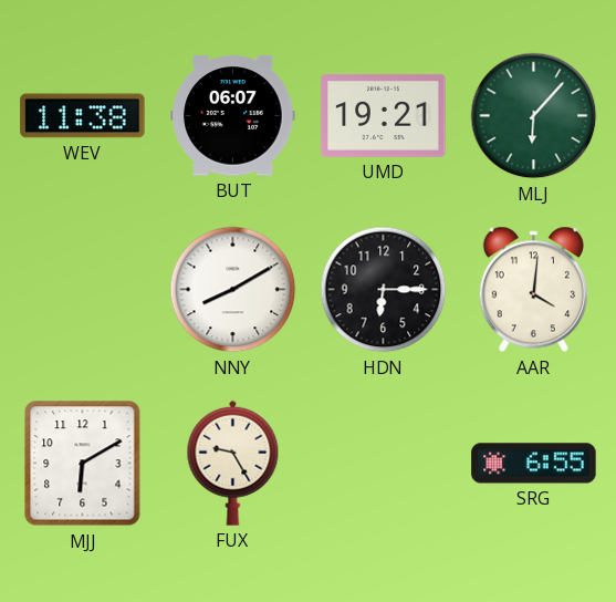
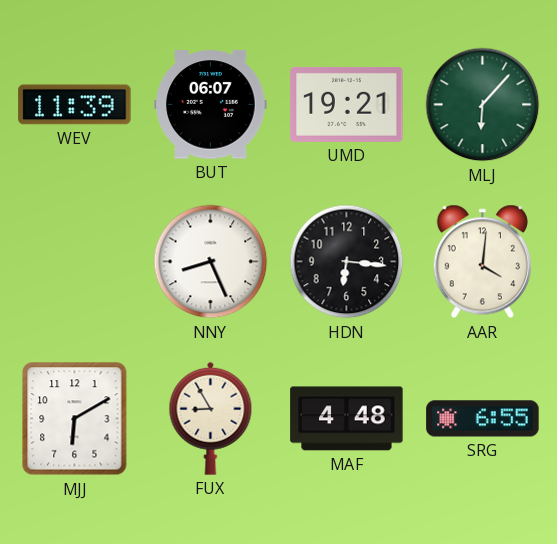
WEV: 11:38 -> 11:39 (75, 105)
NNY: 8:10 -> 8:26 (211, 262)
HDN: 6:15 -> 6:16 (347, 262)
FUX: 9:25 -> 8:55 (211, 418)
MAF: none -> 4:48 (347, 419)
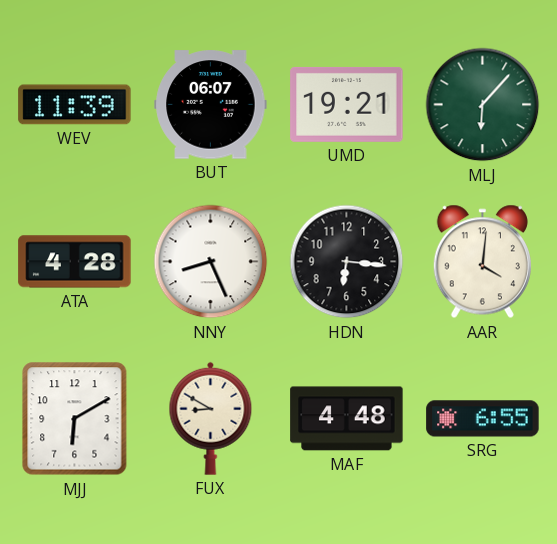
ATA: none -> 4:28 (75, 262)
FUX: 8:55 -> 8:50 (211, 418)
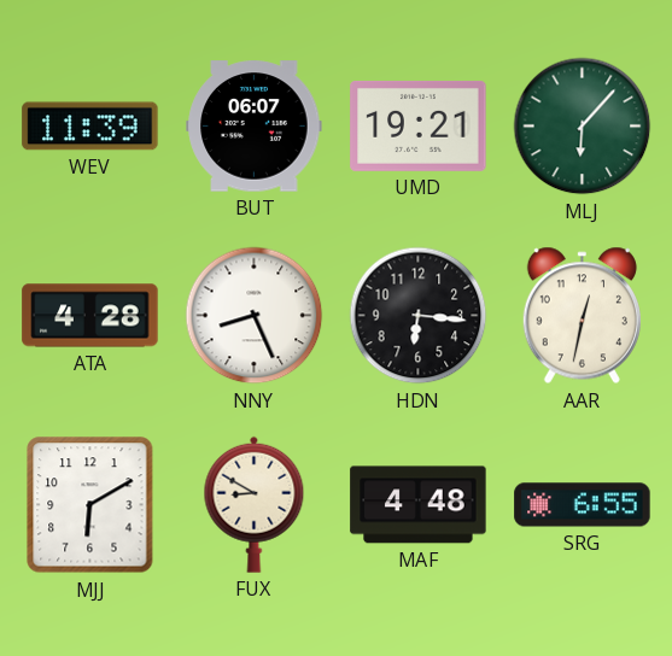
AAR: 4:01 -> 12:32 (582, 316)
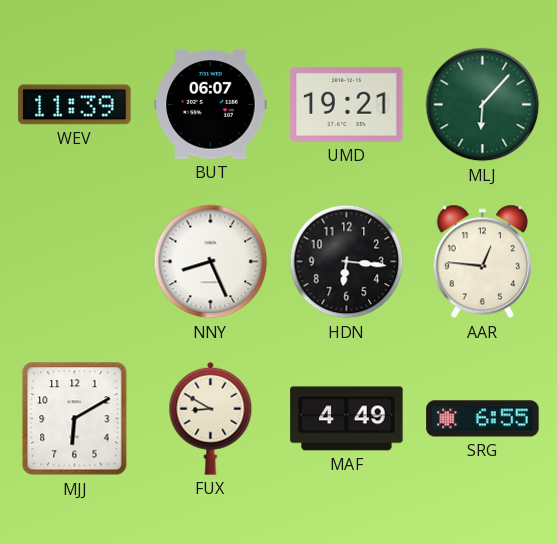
ATA: 4:28 -> none (90, 316)
AAR: 12:32 -> 12:46 (482, 262)
MAF: 4:48 -> 4:49 (347, 419)
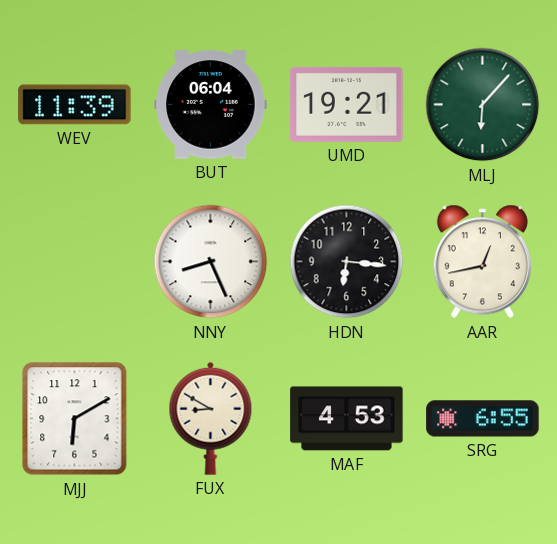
BUT: 06:07 -> 06:04 (211, 105)
AAR: 12:46 -> 12:43 (482, 262)
MAF: 4:49 -> 4:53 (347, 419)
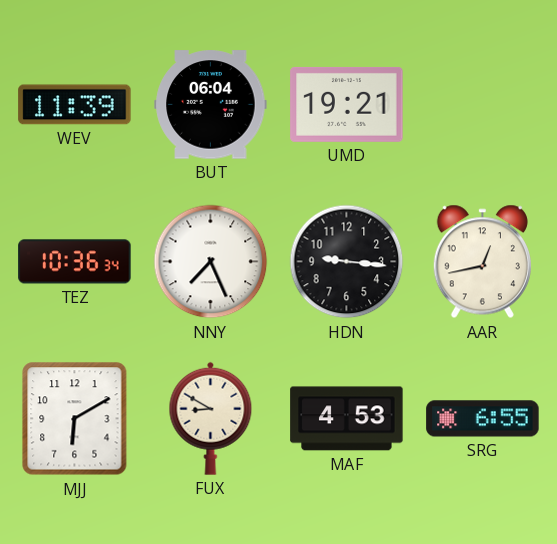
MLJ: 6:07 -> none (483, 105)
TEZ: none -> 10:36 (75, 262)
NNY: 8:26 -> 7:26 (211, 262)
HDN: 6:16 -> 9:16 (347, 262)
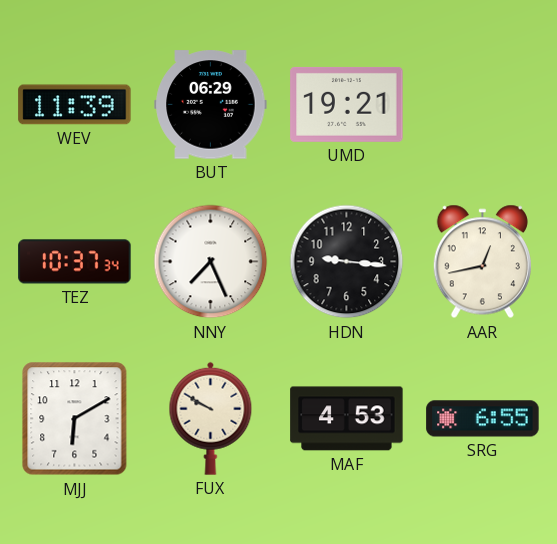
BUT: 06:04 -> 06:29 (211, 105)
TEZ: 10:36 -> 10:37 (75, 262)
FUX: 8:50 -> 9:50 (211, 418)
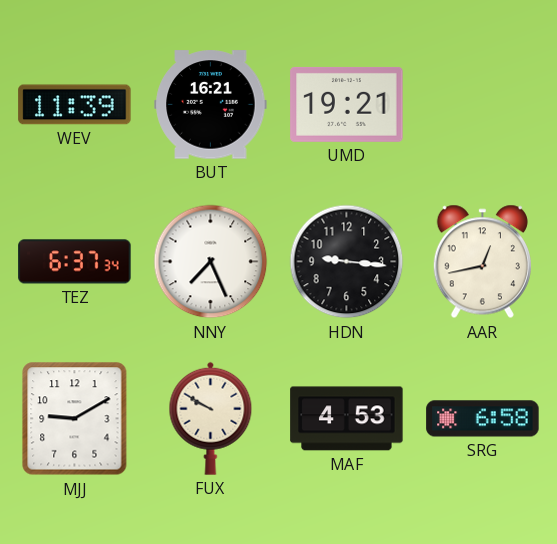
BUT: 06:29 -> 16:21 (211, 105)
TEZ: 10:37 -> 6:37 (75, 262)
MJJ: 6:10 -> 9:10 (75, 419)
SRG: 6:55 -> 6:58 (483, 419)
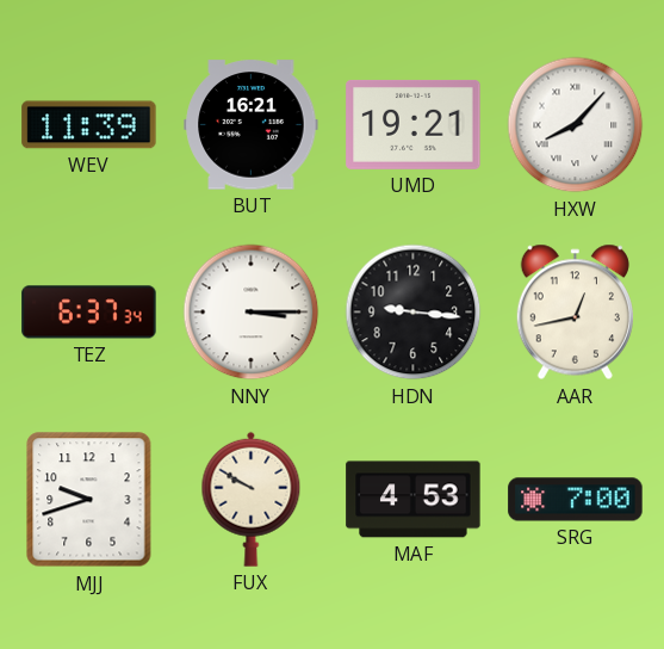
HXW: none -> 8:07 (576, 125)
NNY: 7:26 -> 3:15 (252, 313)
MJJ: 9:10 -> 9:42 (89, 500)
SRG: 6:58 -> 7:00 (576, 500)
